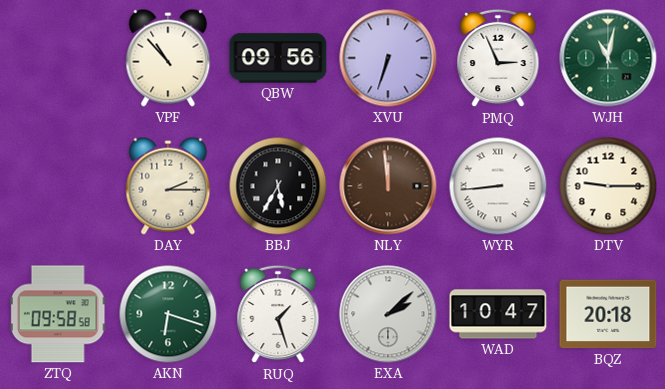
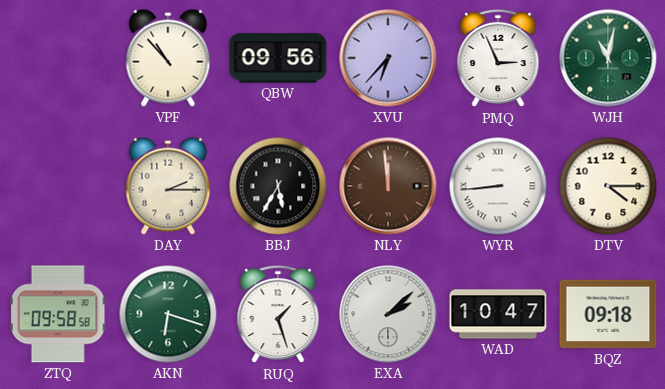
XVU: 6:33 -> 6:37 (388, 58)
DTV: 9:15 -> 4:15 (608, 186)
BQZ: 20:18 -> 09:18 (608, 314)
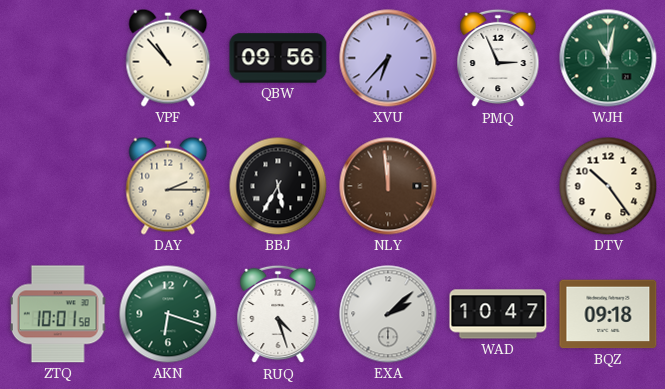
WYR: 8:44 -> none (498, 186)
DTV: 4:15 -> 10:24 (608, 186)
ZTQ: 09:58 -> 10:01 (58, 314)
RUQ: 1:27 -> 4:27 (278, 314)
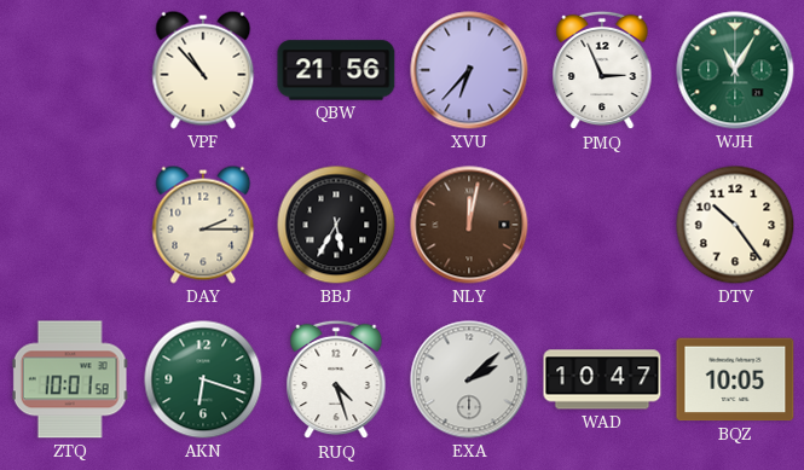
QBW: 09:56 -> 21:56 (336, 70)
WJH: 11:02 -> 11:05 (735, 70)
NLY: 11:59 -> 12:02 (469, 225)
BQZ: 09:18 -> 10:05 (735, 379)
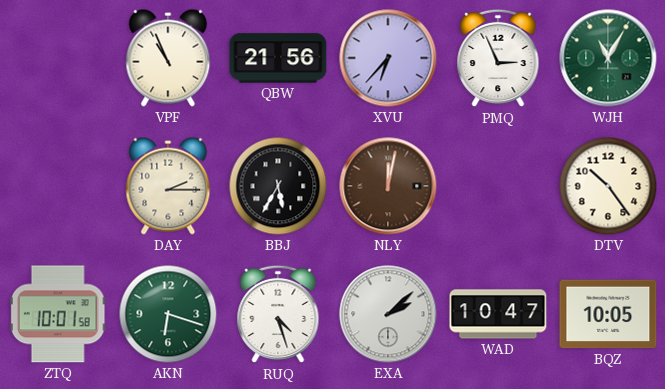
VPF: 10:53 -> 10:56 (168, 58)
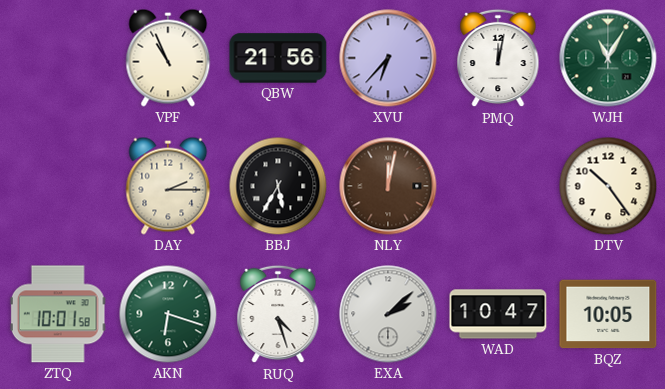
PMQ: 2:56 -> 12:02 (498, 58)
